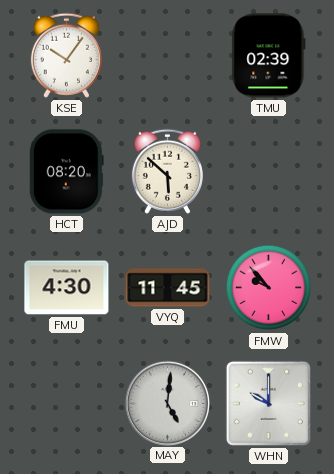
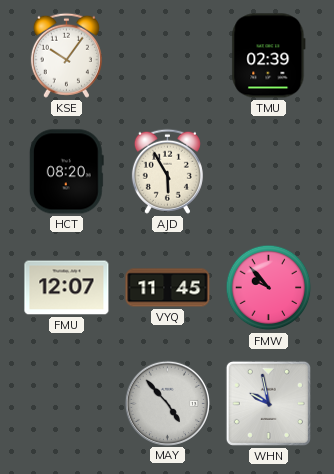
AJD: 5:52 -> 5:55 (167, 171)
FMU: 4:30 -> 12:07 (67, 288)
MAY: 5:01 -> 4:53 (167, 403)
WHN: 10:00 -> 9:58 (268, 403)
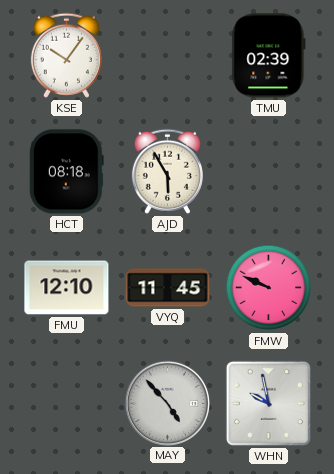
HCT: 08:20 -> 08:18 (66, 172)
FMU: 12:07 -> 12:10 (67, 288)
FMW: 9:53 -> 9:49 (269, 288)
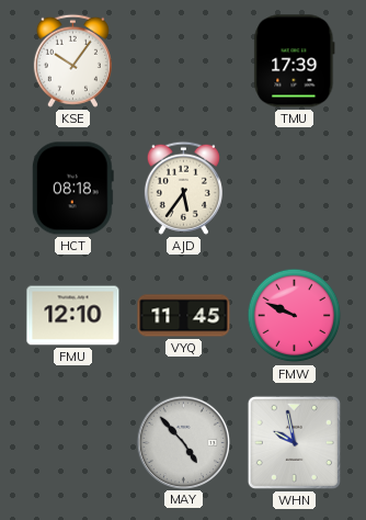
TMU: 02:39 -> 17:39 (295, 61)
AJD: 5:55 -> 5:36 (183, 188)
